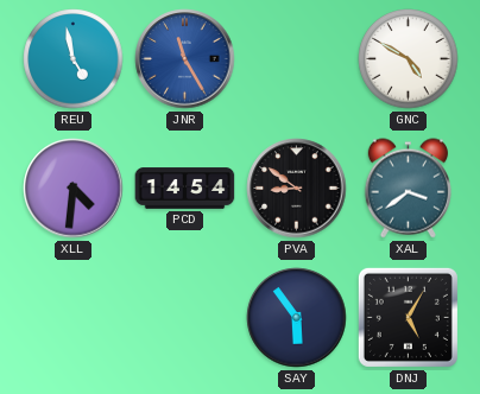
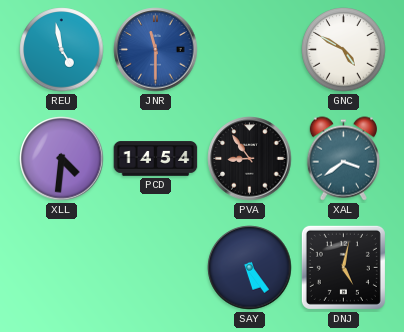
JNR: 11:25 -> 11:30 (156, 50)
PVA: 8:51 -> 8:54 (250, 159)
SAY: 5:54 -> 5:24 (250, 268)
DNJ: 5:05 -> 5:02 (343, 267)
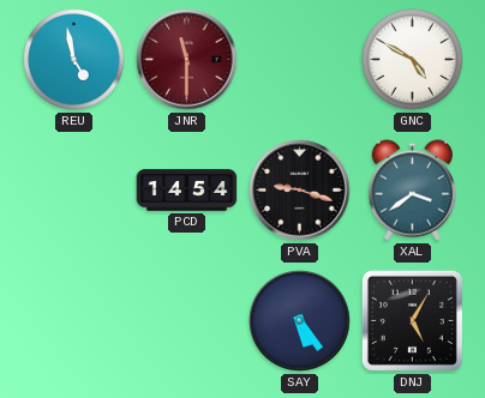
JNR dial: blue -> burgundy (187, 60)
XLL: 4:31 -> none (62, 159)
PVA: 8:54 -> 9:18 (300, 191)
DNJ: 5:02 -> 5:05 (412, 320)
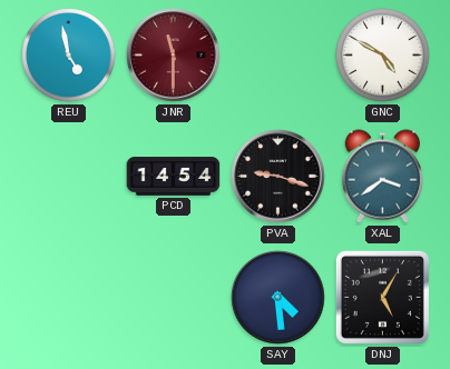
SAY: 5:24 -> 4:29 (278, 298)
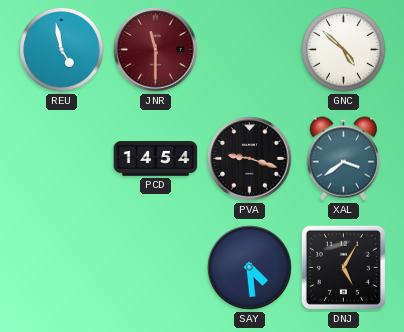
GNC: 4:50 -> 4:52 (344, 50)
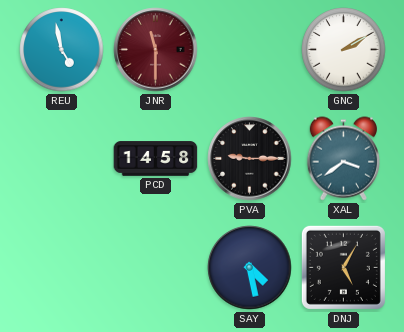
GNC: 4:52 -> 2:10 (344, 50)
PCD: 14:54 -> 14:58 (156, 159)
PVA: 9:18 -> 9:15 (250, 159)
SAY: 4:29 -> 4:28 (250, 268)
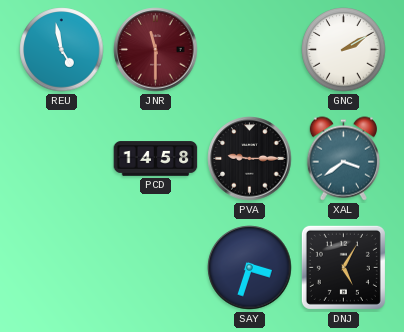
SAY: 4:28 -> 3:33 (250, 268)
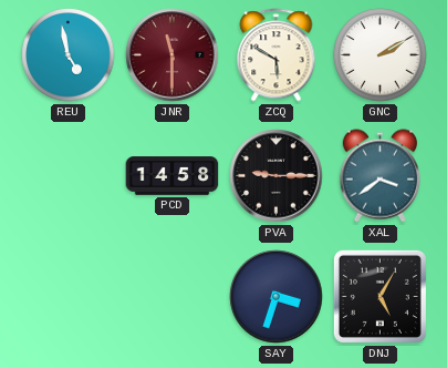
ZCQ: none -> 5:50 (277, 55)
